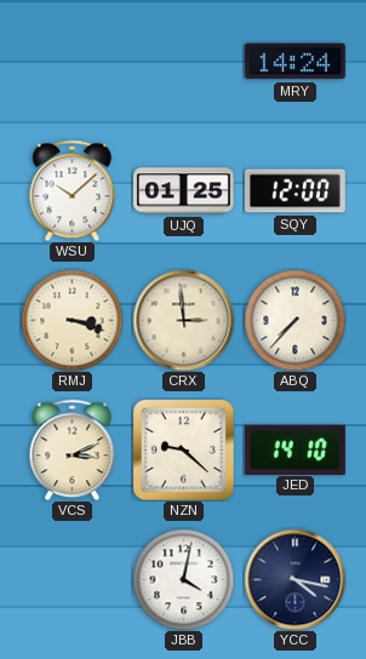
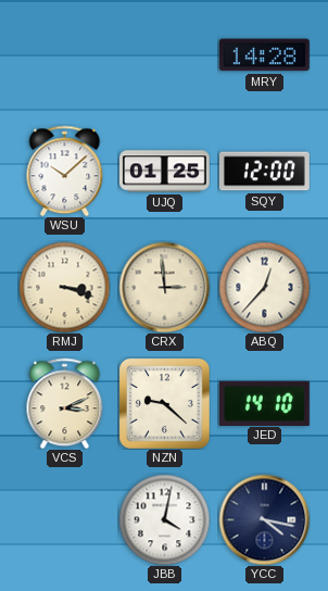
MRY: 14:24 -> 14:28 (264, 55)
ABQ: 7:37 -> 12:37 (264, 287)
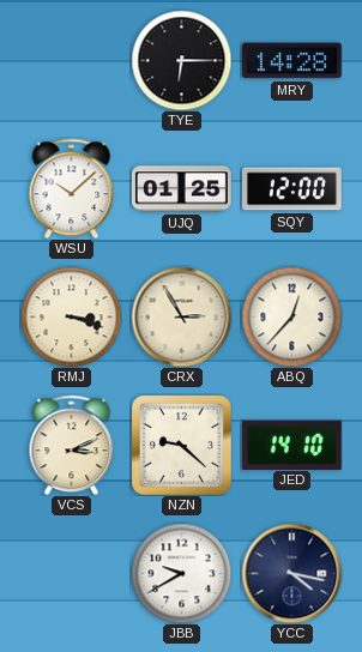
TYE: none -> 6:15 (181, 60)
CRX: 2:59 -> 2:55 (181, 316)
JBB: 4:02 -> 9:40 (181, 573)
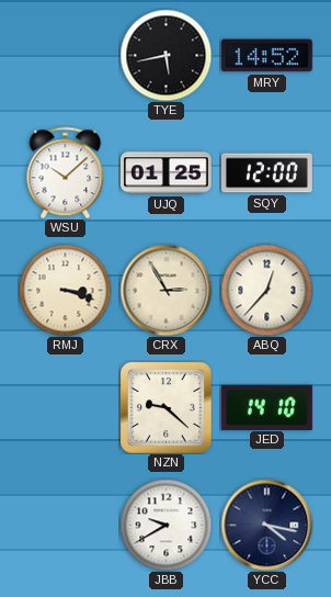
TYE: 6:15 -> 5:43 (165, 55)
MRY: 14:28 -> 14:52 (266, 56)
VCS: 3:11 -> none (72, 445)
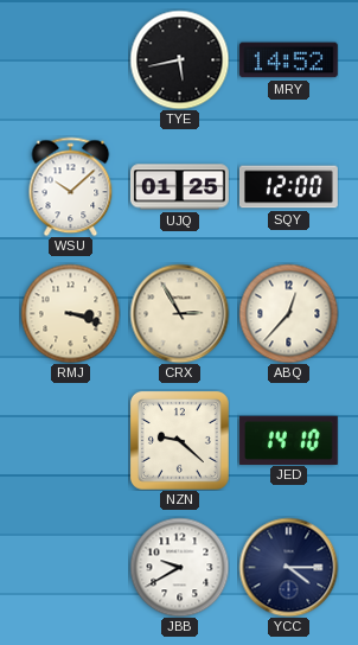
YCC: 4:17 -> 4:15 (288, 567)
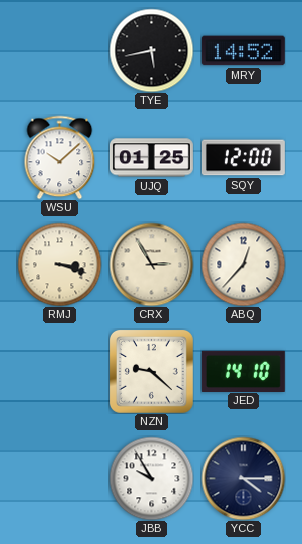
JBB: 9:40 -> 9:55 (151, 478)
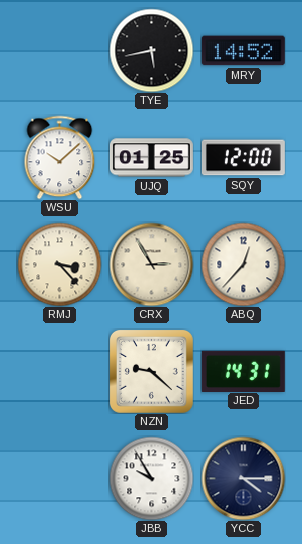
RMJ: 3:18 -> 3:23 (59, 264)
JED: 14:10 -> 14:31 (243, 371)
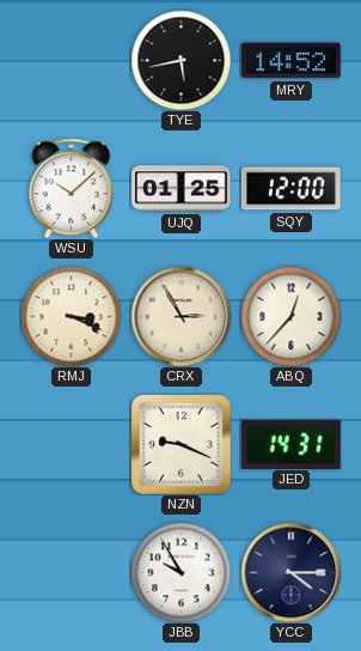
RMJ: 3:23 -> 3:19 (71, 316)
NZN: 9:22 -> 9:19 (180, 444)
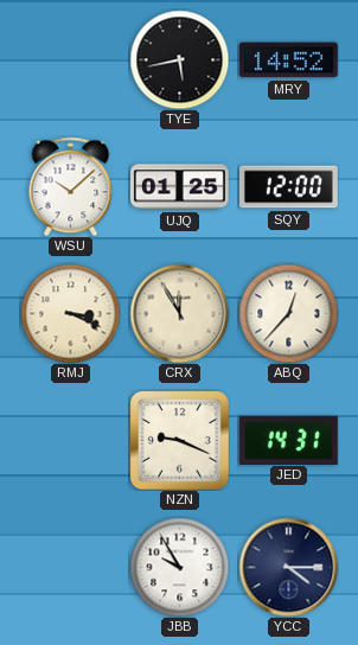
CRX: 2:55 -> 11:55 (179, 313)
